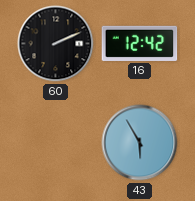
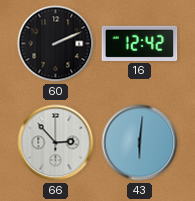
66: none -> 2:53 (56, 143)
43: 5:55 -> 6:01 (140, 143)
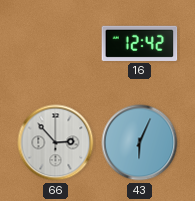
60: 2:11 -> none (56, 44)
43: 6:01 -> 6:04 (140, 143)
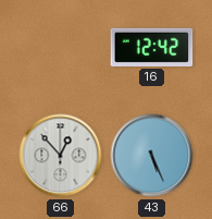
66: 2:53 -> 12:53 (61, 156)
43: 6:04 -> 5:26 (152, 156)
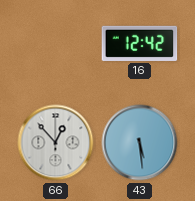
43: 5:26 -> 5:29 (140, 143)
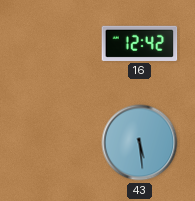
66: 12:53 -> none (56, 143)
